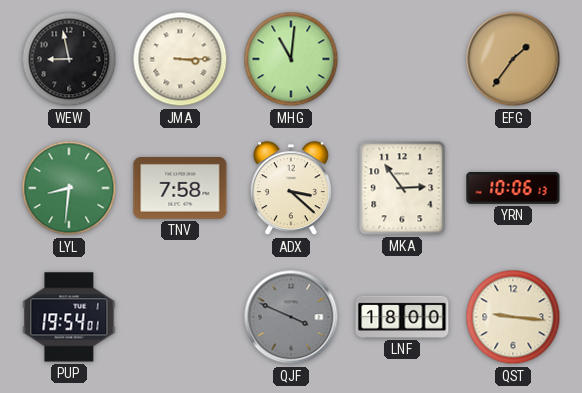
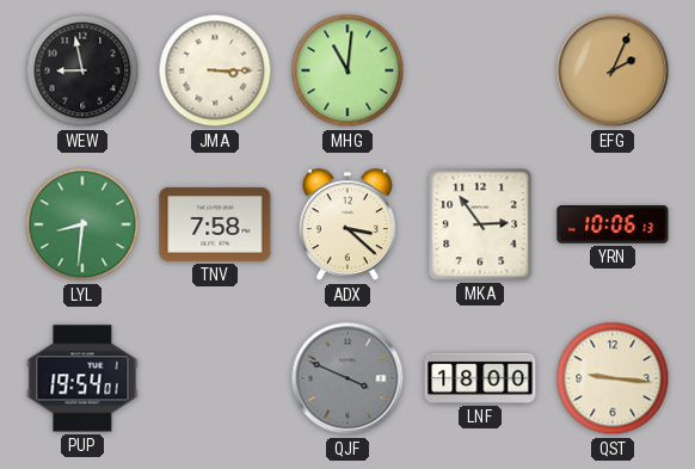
EFG: 1:36 -> 2:04 (613, 70)
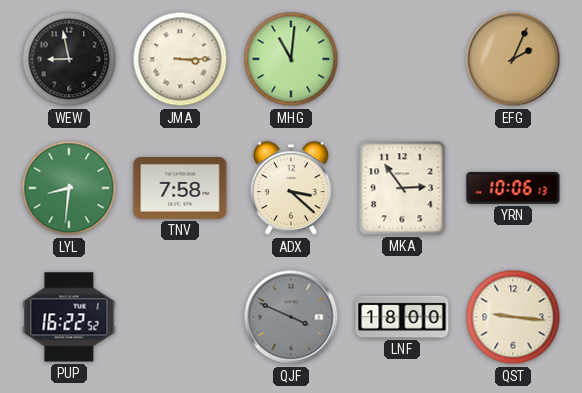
PUP: 19:54 -> 16:22 (69, 317)
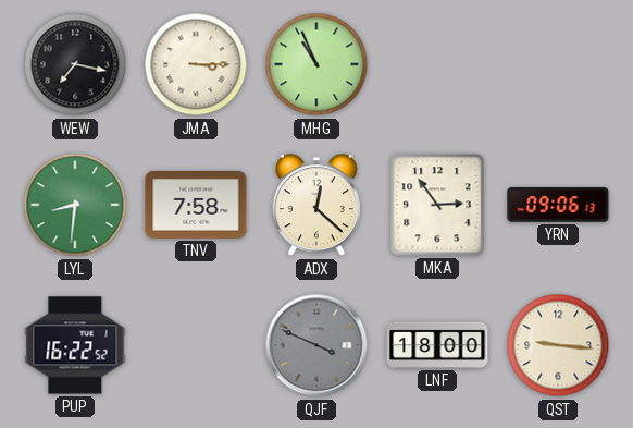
WEW: 8:58 -> 7:17 (75, 64)
MHG: 11:01 -> 10:56 (316, 64)
EFG: 2:04 -> none (513, 59)
ADX: 3:22 -> 12:22 (316, 206)
YRN: 10:06 -> 09:06 (558, 206)
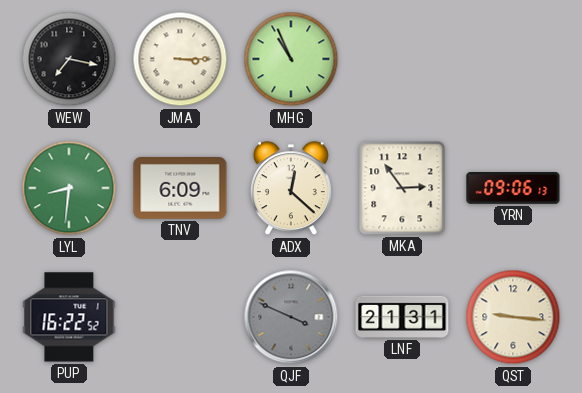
TNV: 7:58 -> 6:09 (180, 189)
LNF: 18:00 -> 21:31 (402, 317)
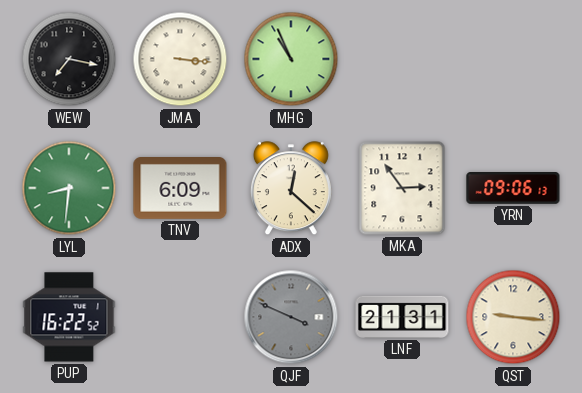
JMA: 3:15 -> 3:16 (180, 59)
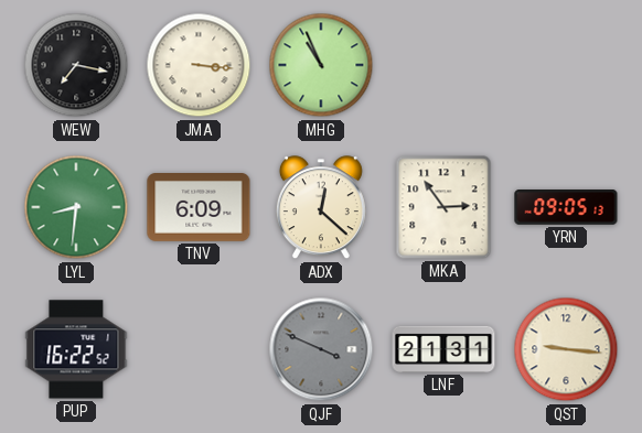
YRN: 09:06 -> 09:05 (566, 208)
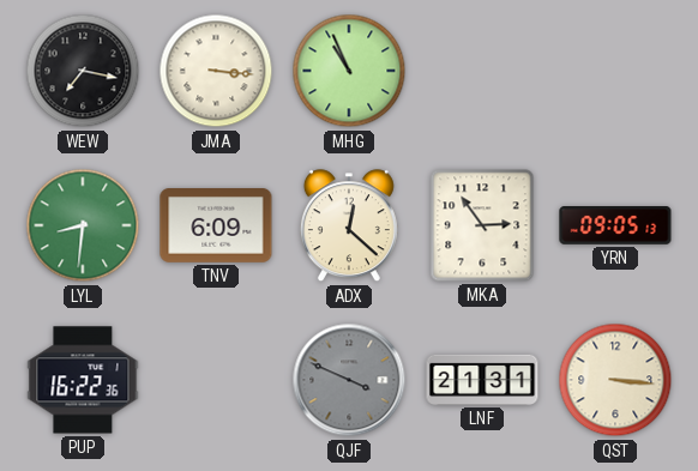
PUP: 16:22:52 -> 16:22:36 (83, 380)
QST: 9:16 -> 3:16 (615, 380)
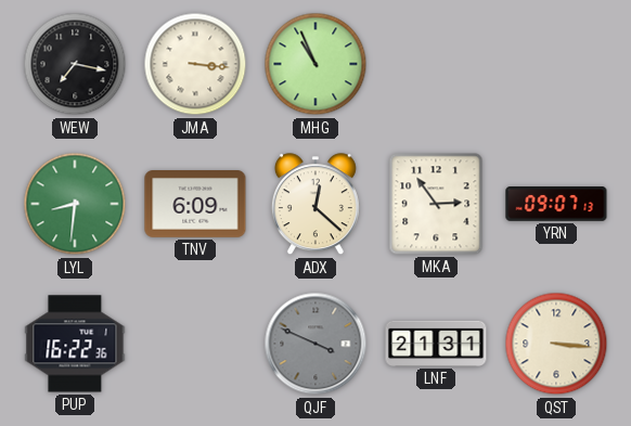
YRN: 09:05 -> 09:07 (556, 205)
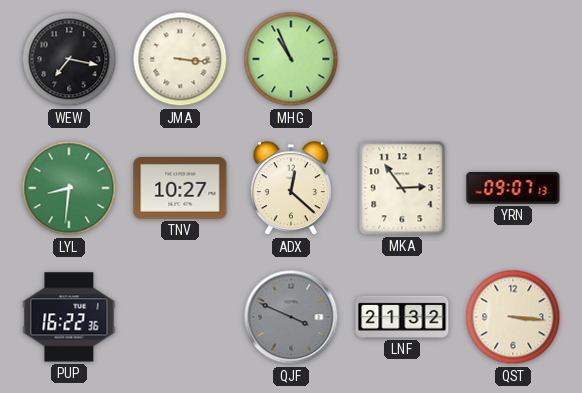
TNV: 6:09 -> 10:27 (180, 189)
LNF: 21:31 -> 21:32 (402, 317)
